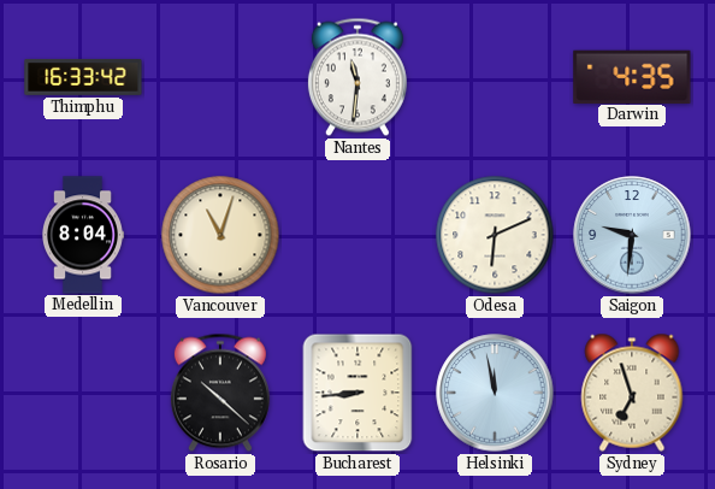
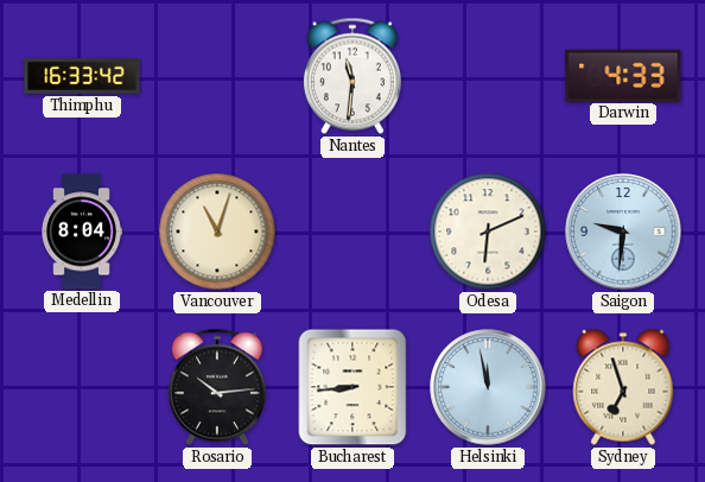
Darwin: 4:35 -> 4:33 (623, 75)
Rosario: 10:22 -> 10:14 (217, 387)
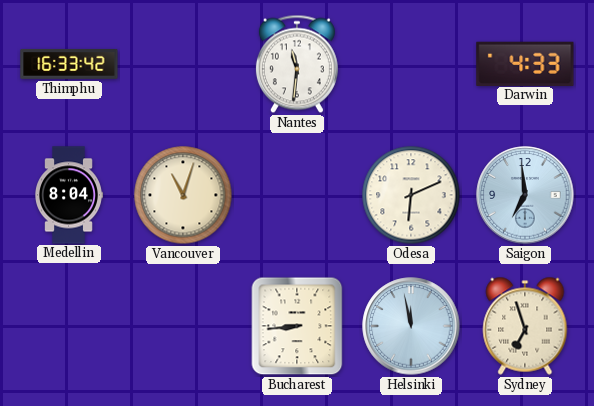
Saigon: 9:31 -> 6:59 (525, 195)
Rosario: 10:14 -> none (217, 387)
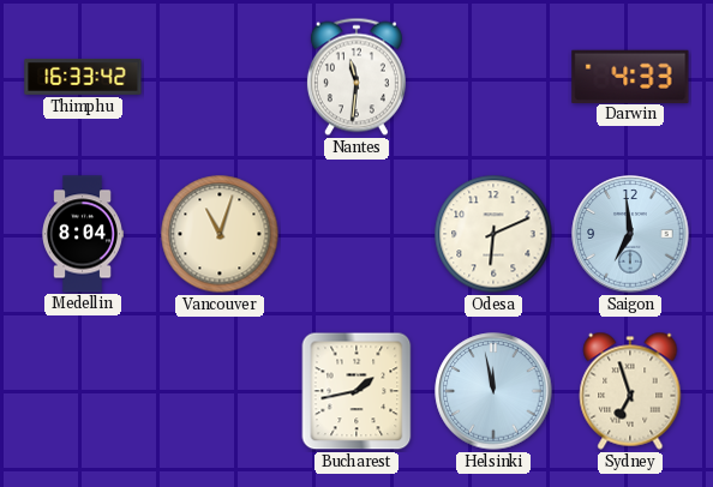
Bucharest: 8:44 -> 1:43 (356, 391)
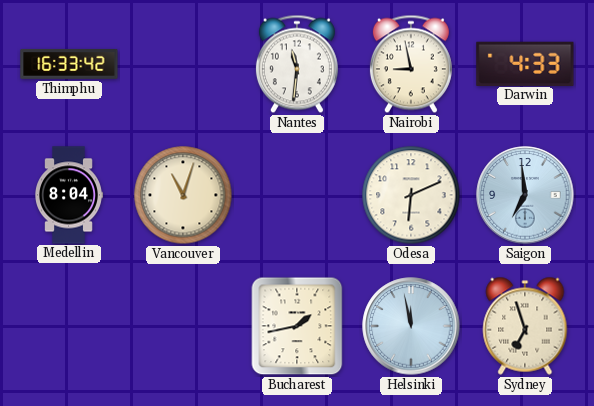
Nairobi: none -> 8:58 (411, 64)
